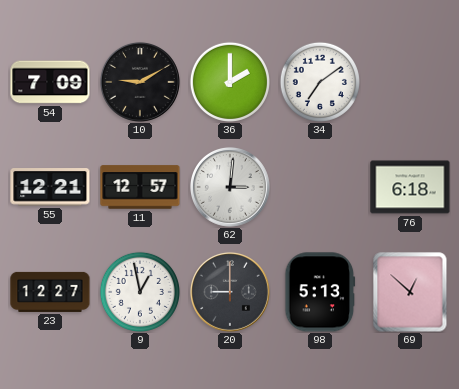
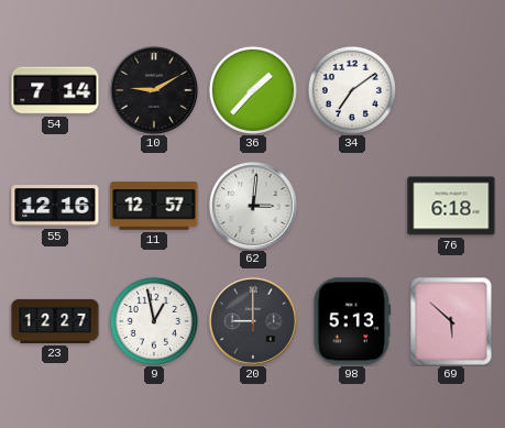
54: 7:09 -> 7:14 (55, 90)
36: 2:00 -> 1:37 (253, 90)
55: 12:21 -> 12:16 (55, 206)
69: 12:52 -> 5:52 (451, 321)
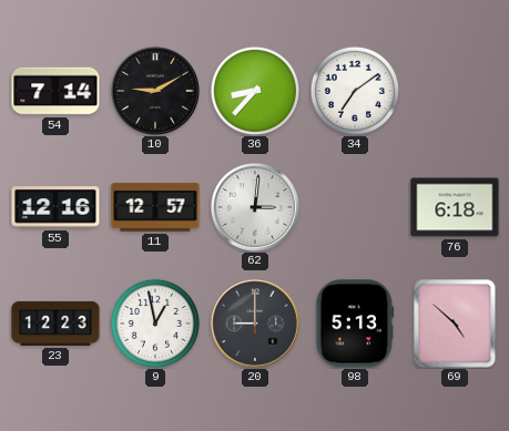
36: 1:37 -> 8:37 (255, 91)
23: 12:27 -> 12:23 (55, 324)
69: 5:52 -> 4:52 (455, 324)
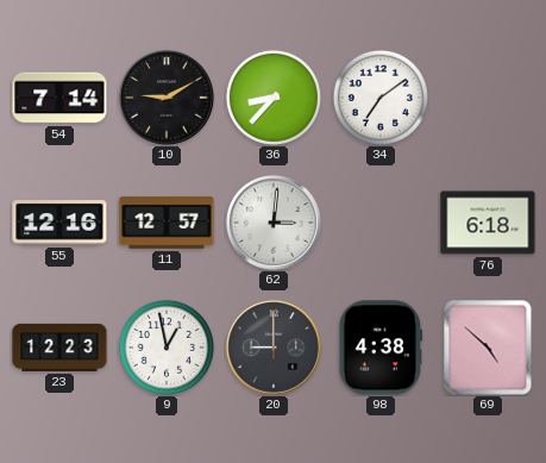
98: 5:13 -> 4:38 (381, 348)
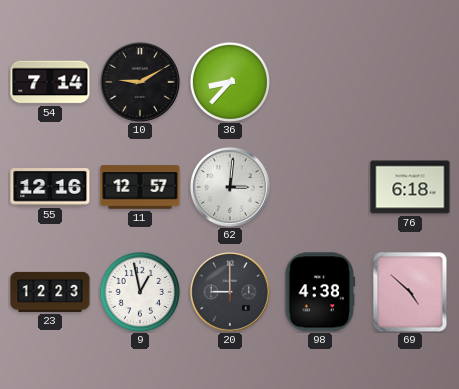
34: 7:09 -> none (381, 98)
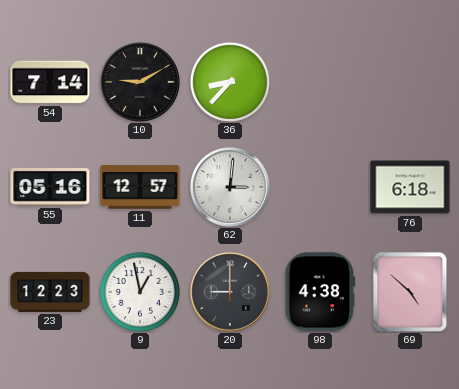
55: 12:16 -> 05:16 (50, 187)
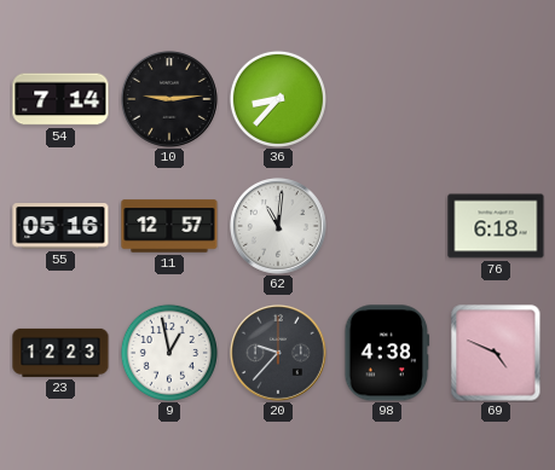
10: 9:10 -> 9:14 (169, 99)
62: 3:01 -> 11:01 (278, 226)
20: 9:00 -> 9:37 (278, 353)
69: 4:52 -> 4:49 (496, 353)
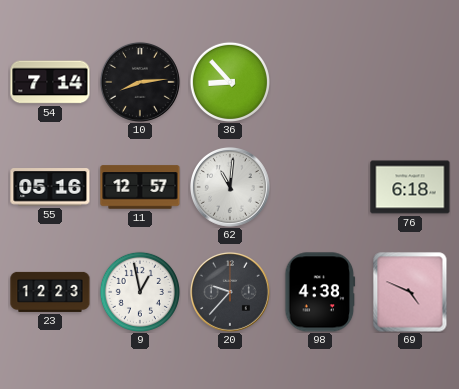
10: 9:14 -> 8:14 (140, 82)
36: 8:37 -> 8:53 (230, 82)
